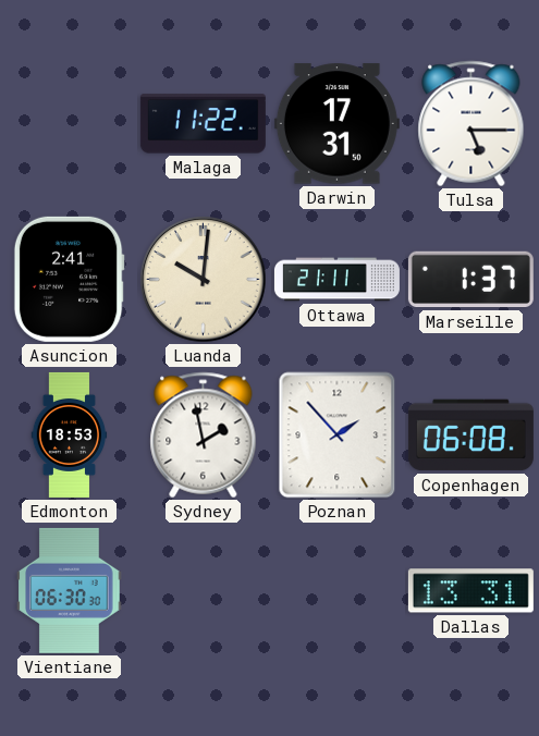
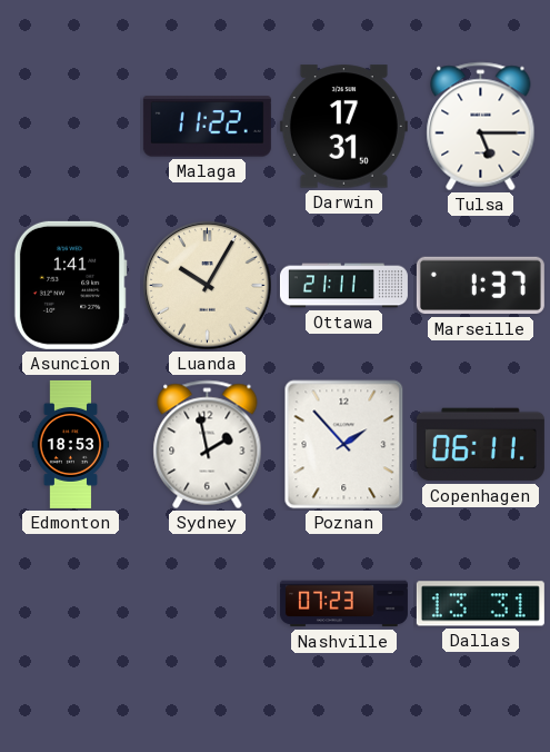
Asuncion: 2:41 -> 1:41 (70, 285)
Luanda: 10:01 -> 10:05 (208, 286)
Copenhagen: 06:08 -> 06:11 (480, 445)
Vientiane: 06:30 -> none (70, 590)
Nashville: none -> 07:23 (343, 604)
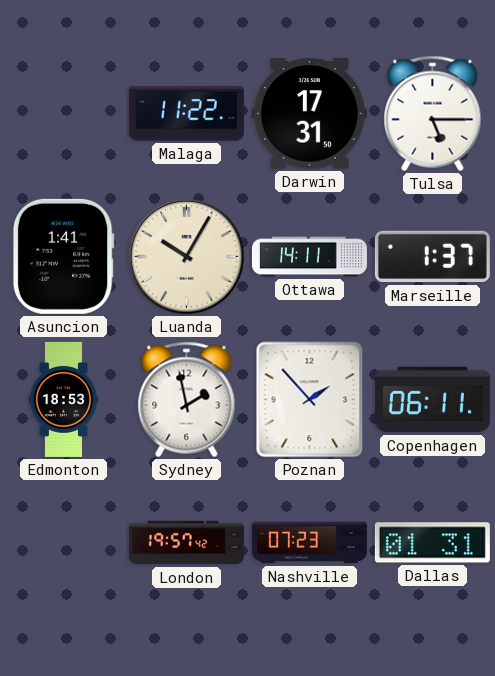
Ottawa: 21:11 -> 14:11 (309, 257)
London: none -> 19:57 (186, 543)
Dallas: 13:31 -> 01:31 (432, 543)
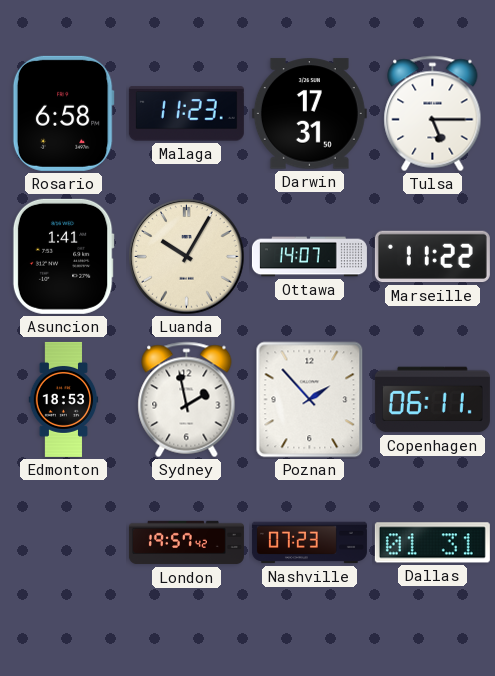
Rosario: none -> 6:58 (63, 113)
Malaga: 11:22 -> 11:23 (186, 114)
Ottawa: 14:11 -> 14:07 (309, 257)
Marseille: 1:37 -> 11:22 (432, 257)
